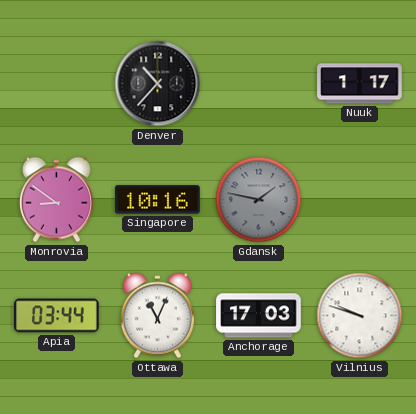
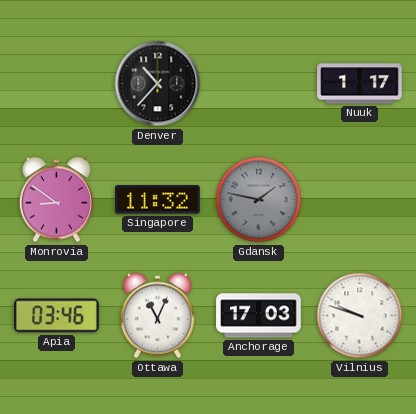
Singapore: 10:16 -> 11:32 (158, 200)
Apia: 03:44 -> 03:46 (57, 316)
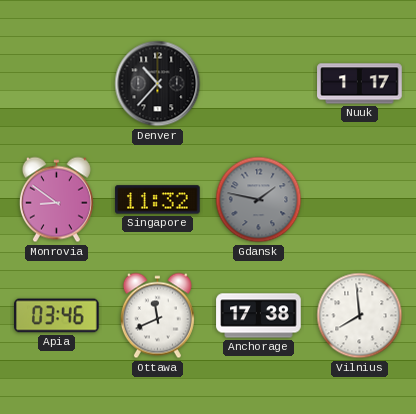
Ottawa: 11:04 -> 11:41 (157, 316)
Anchorage: 17:03 -> 17:38 (259, 316)
Vilnius: 9:48 -> 7:59 (360, 316)
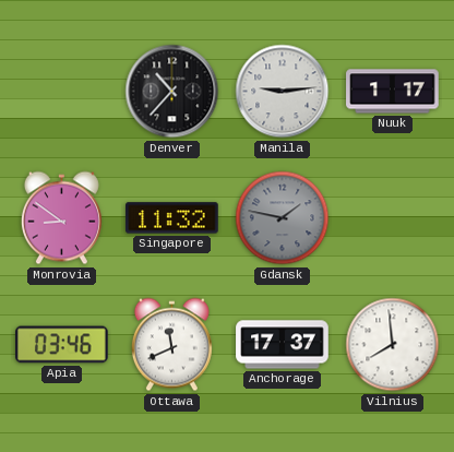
Manila: none -> 9:14 (283, 92)
Anchorage: 17:38 -> 17:37 (283, 345)
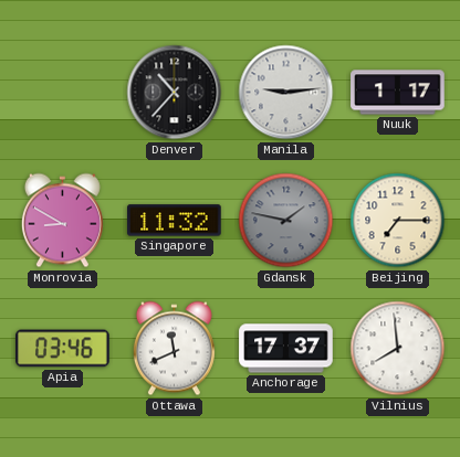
Monrovia: 8:51 -> 8:50 (62, 221)
Beijing: none -> 7:15 (398, 221)
